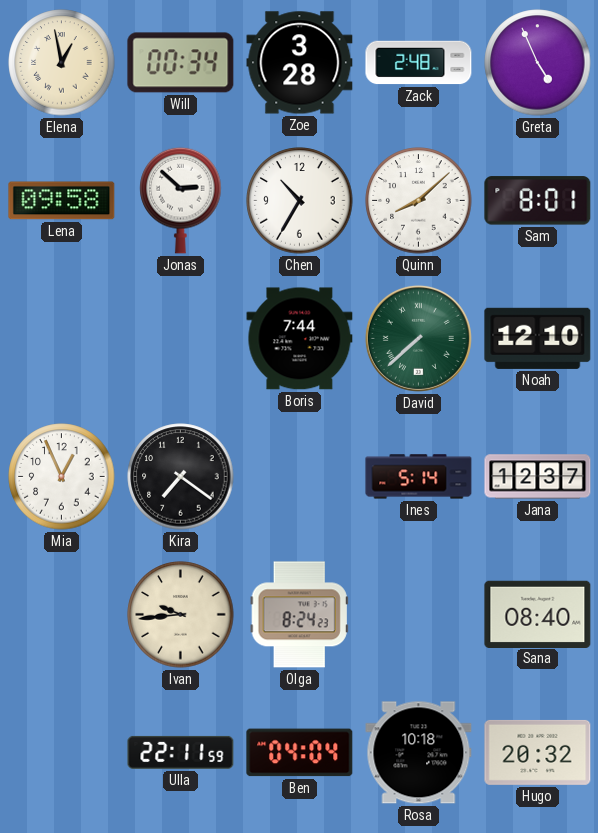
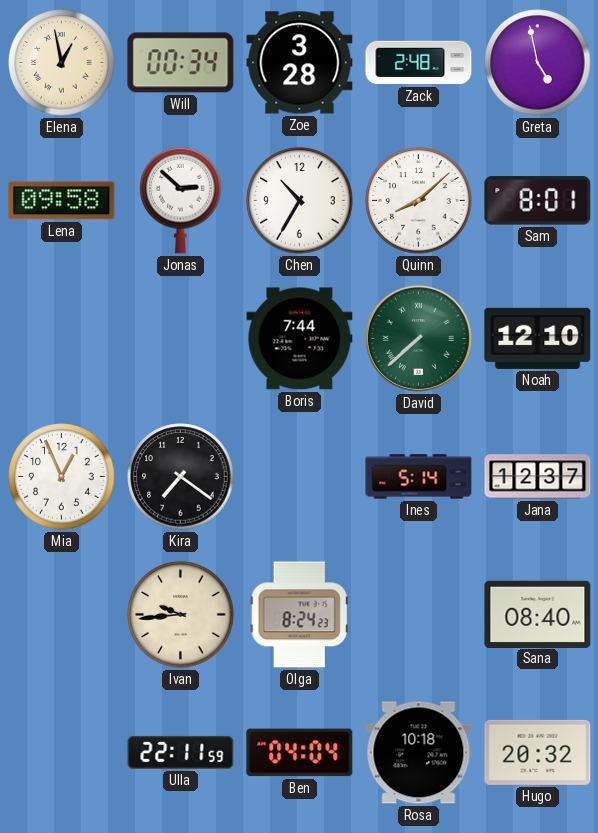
Greta: 4:56 -> 4:58 (538, 63)
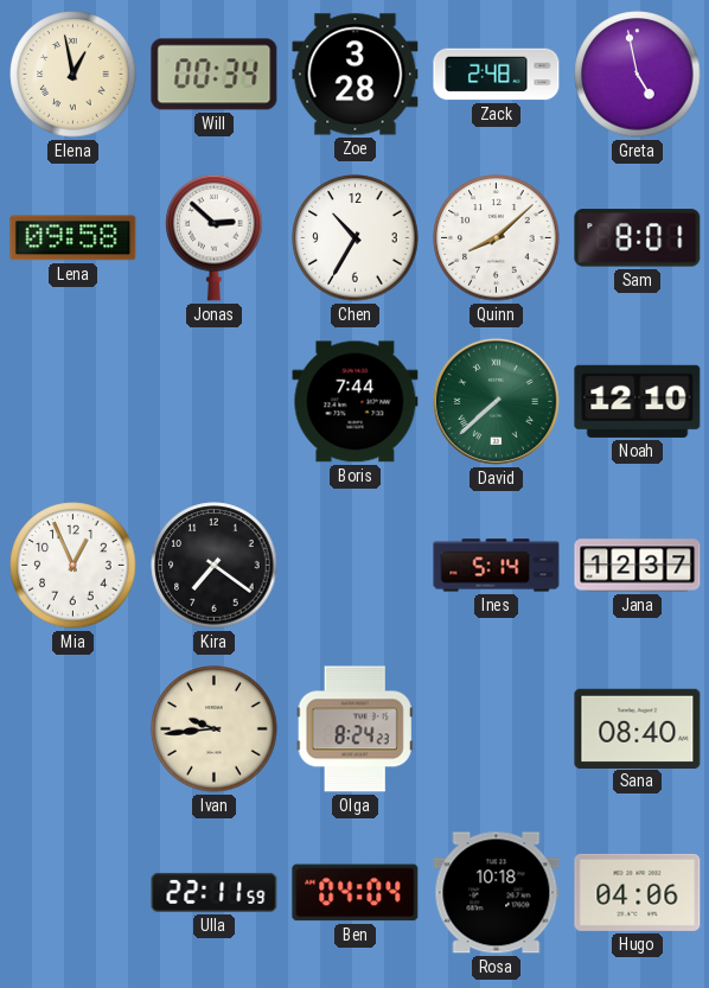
Hugo: 20:32 -> 04:06 (638, 892)
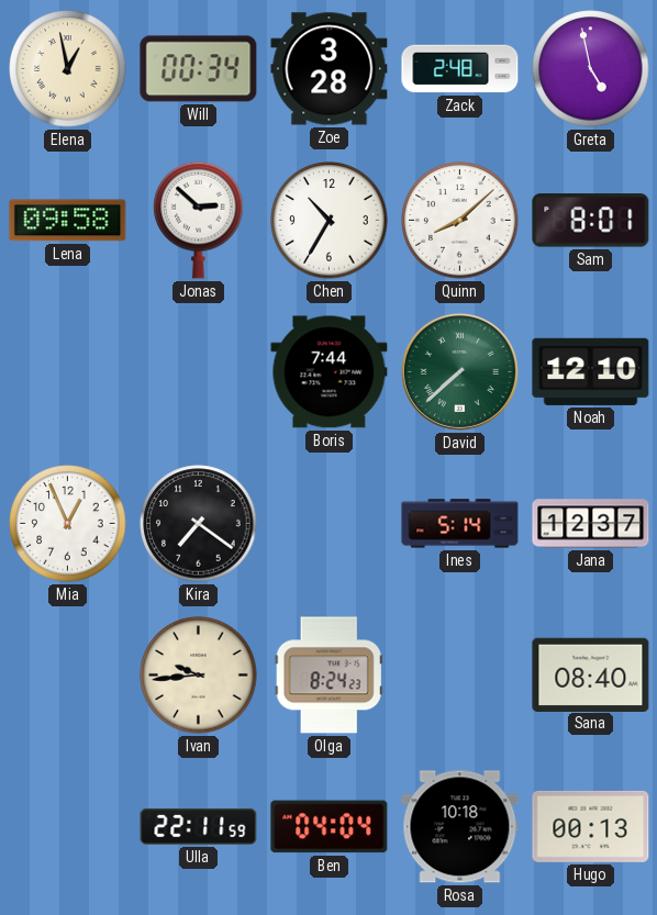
Hugo: 04:06 -> 00:13 (591, 826)
